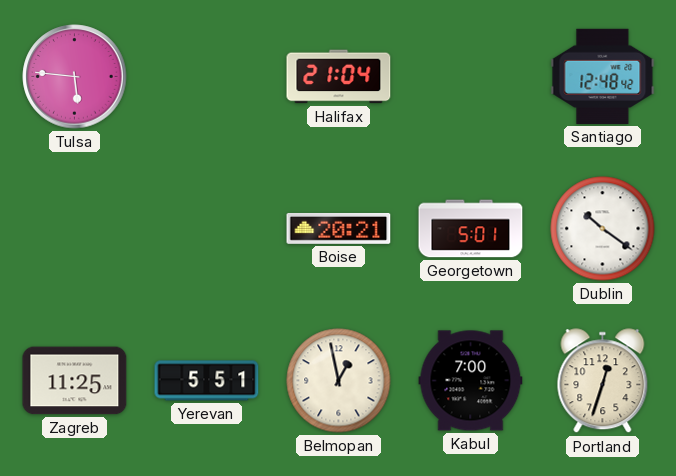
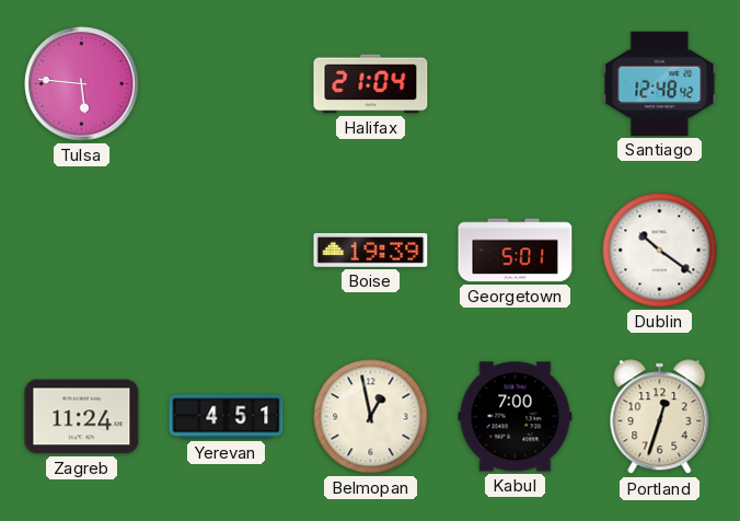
Boise: 20:21 -> 19:39 (371, 250)
Zagreb: 11:25 -> 11:24 (82, 417)
Yerevan: 5:51 -> 4:51 (227, 417)
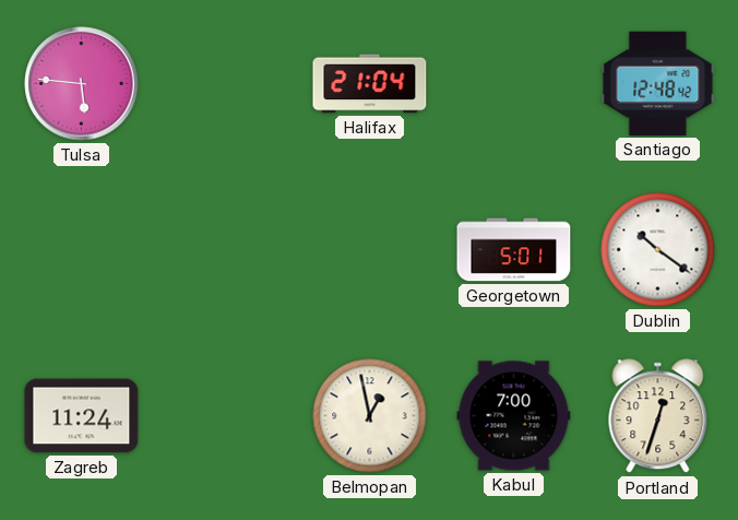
Boise: 19:39 -> none (371, 250)
Yerevan: 4:51 -> none (227, 417)
